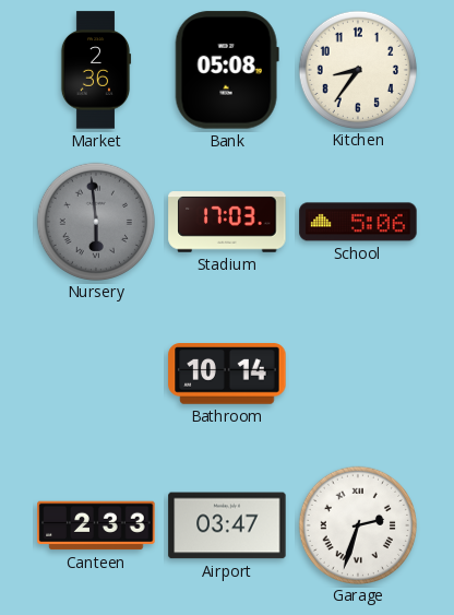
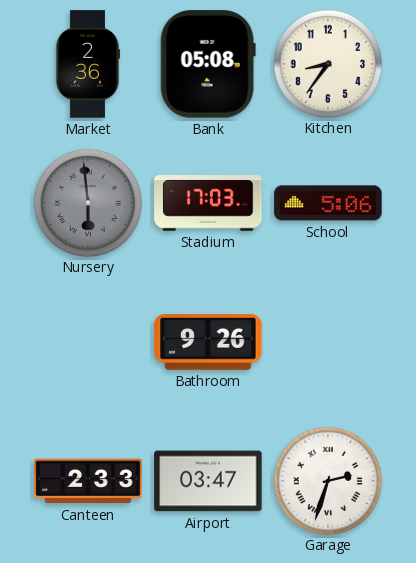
Bathroom: 10:14 -> 9:26 (208, 342)
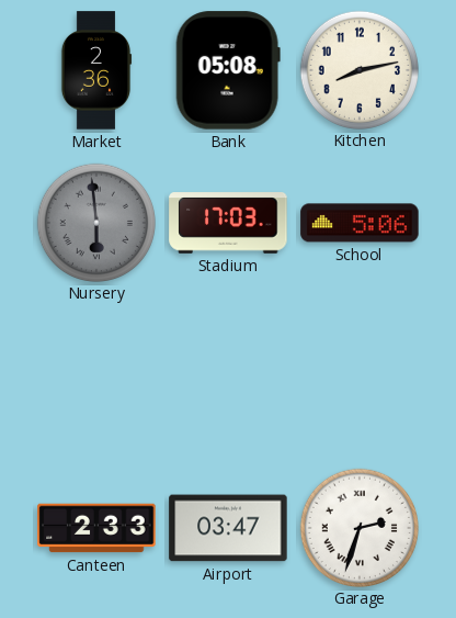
Kitchen: 8:36 -> 8:13 (358, 69)
Bathroom: 9:26 -> none (208, 342)
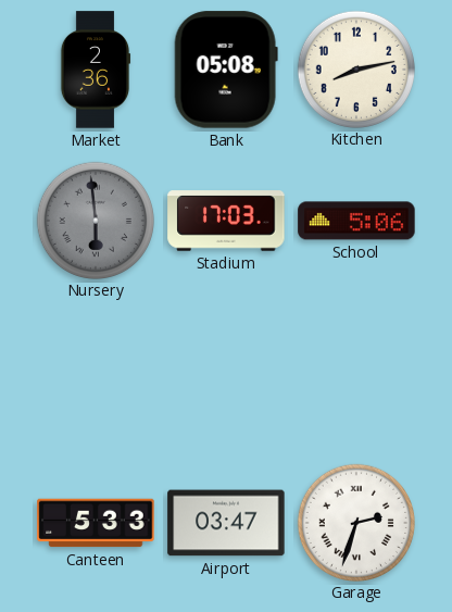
Canteen: 2:33 -> 5:33 (96, 523)
